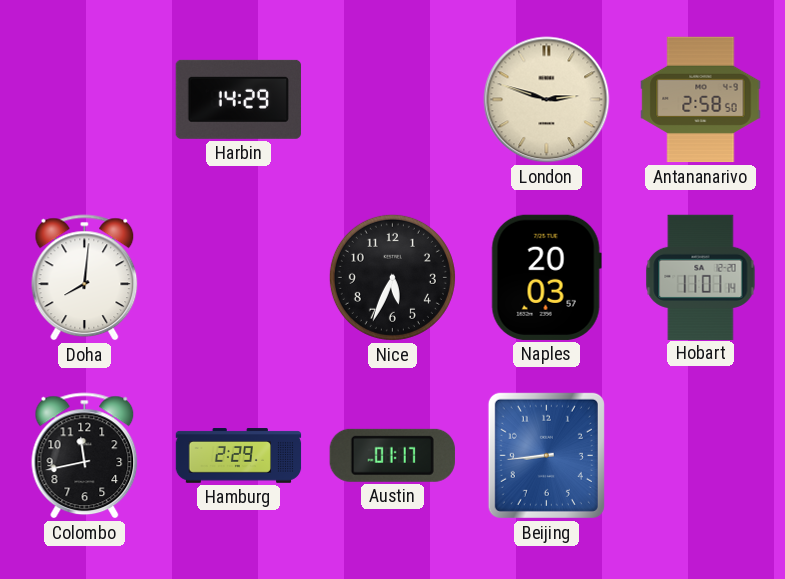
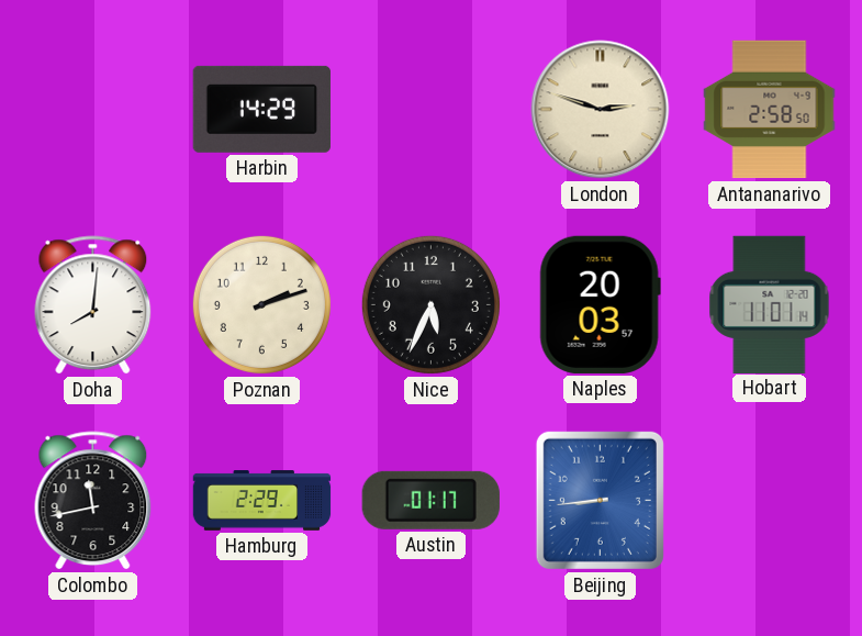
Poznan: none -> 2:12 (261, 304)
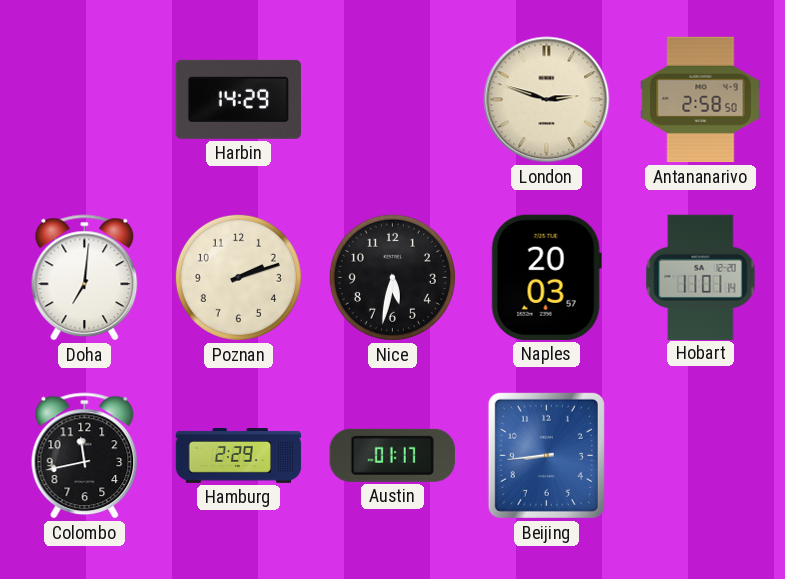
Doha: 8:01 -> 7:01 (85, 278)
Nice: 5:34 -> 5:32 (392, 277)
